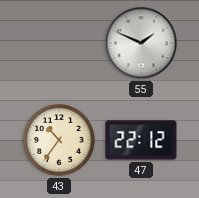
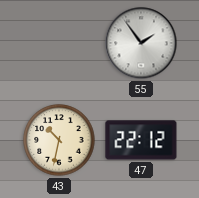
55: 1:49 -> 1:54 (141, 43)
43: 10:36 -> 10:32 (59, 140)
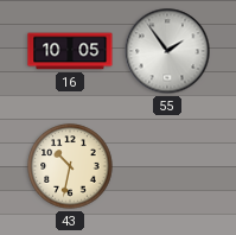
16: none -> 10:05 (70, 51)
47: 22:12 -> none (141, 140)
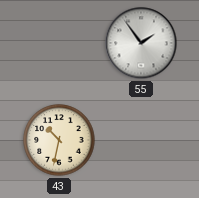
16: 10:05 -> none (70, 51)
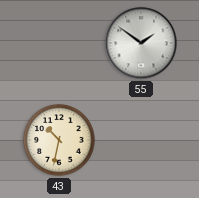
55: 1:54 -> 1:51 (141, 43)
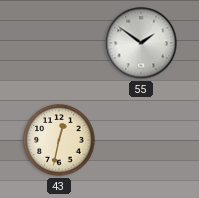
43: 10:32 -> 12:32 (59, 140)
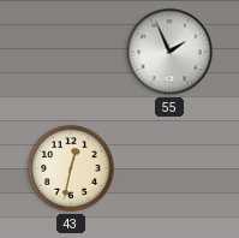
55: 1:51 -> 1:56 (169, 52)
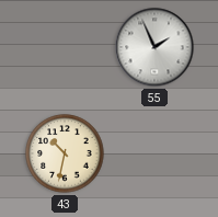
43: 12:32 -> 10:32 (65, 153)
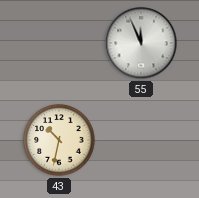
55: 1:56 -> 11:56 (141, 43)
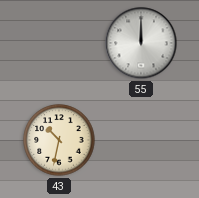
55: 11:56 -> 12:00 (141, 43)
